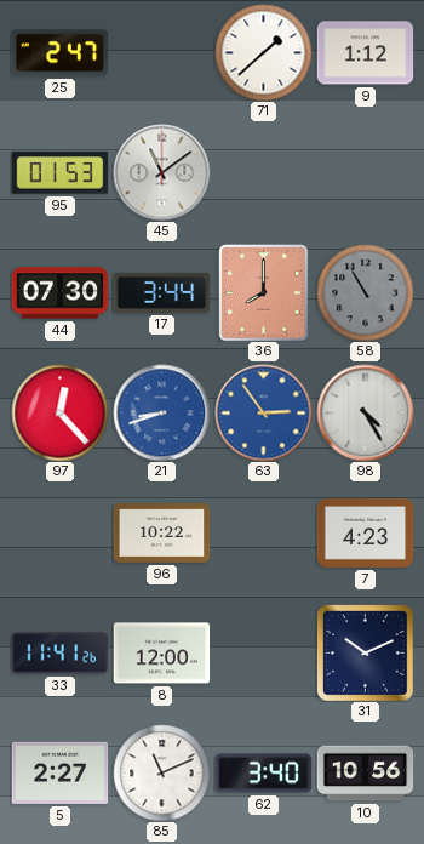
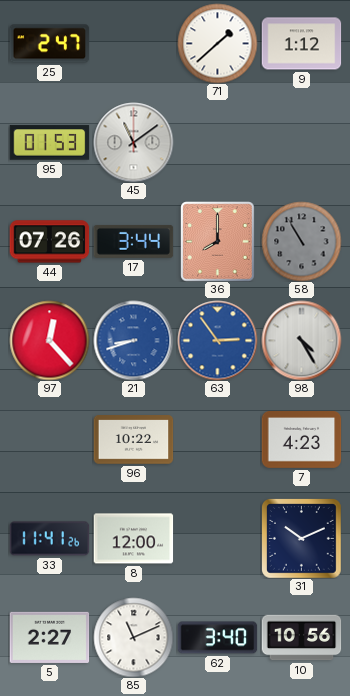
44: 07:30 -> 07:26 (49, 242)
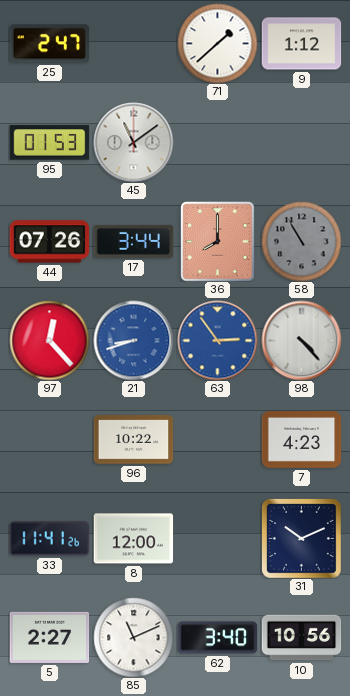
98: 4:25 -> 4:23 (301, 340)
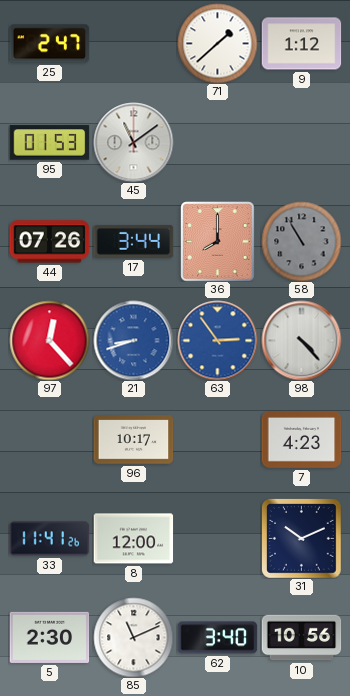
96: 10:22 -> 10:17 (133, 440)
5: 2:27 -> 2:30 (49, 637)
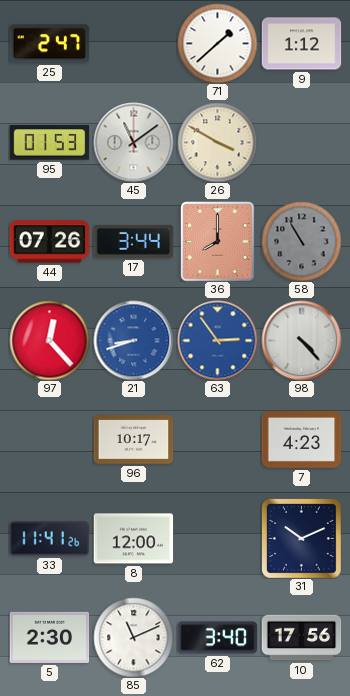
26: none -> 3:50 (217, 142)
10: 10:56 -> 17:56 (301, 638)
